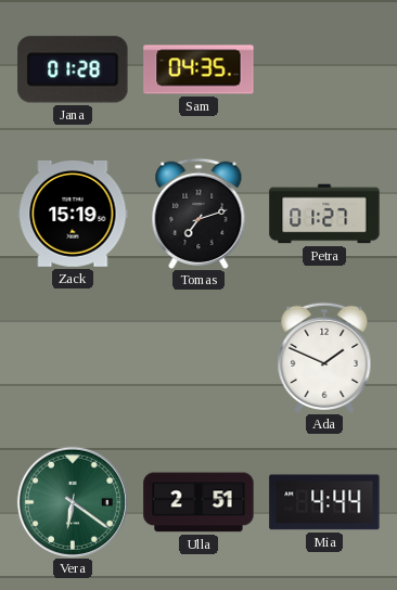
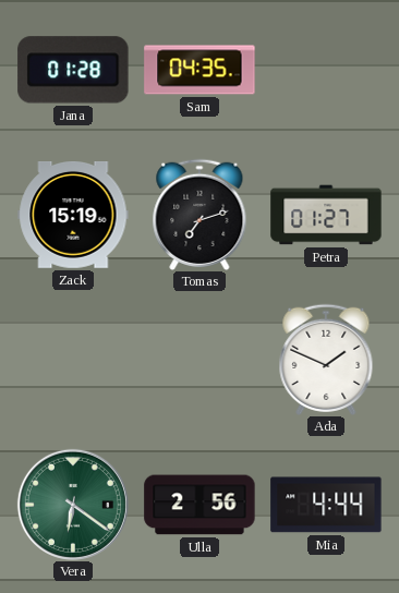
Ulla: 2:51 -> 2:56 (199, 505)
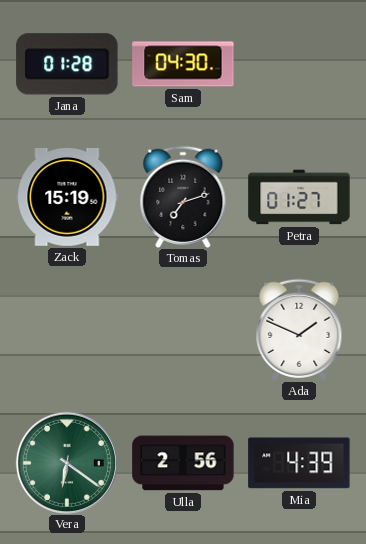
Sam: 04:35 -> 04:30 (183, 64)
Mia: 4:44 -> 4:39 (299, 463)
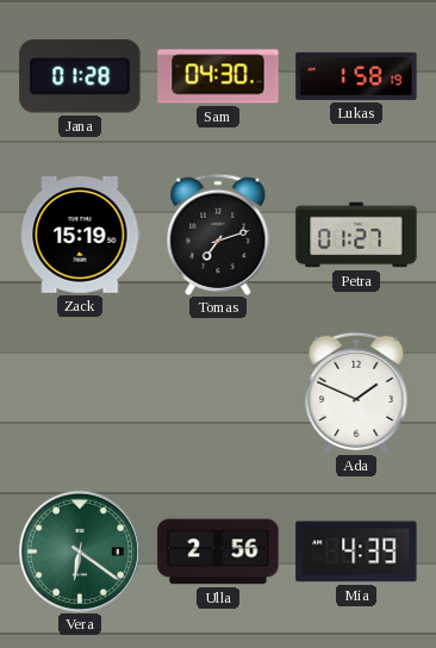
Lukas: none -> 1:58 (356, 76)
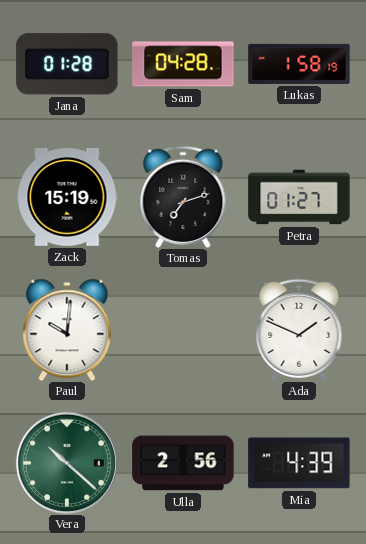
Sam: 04:30 -> 04:28 (183, 64)
Paul: none -> 10:01 (67, 330)
Vera: 6:21 -> 10:22 (67, 463)
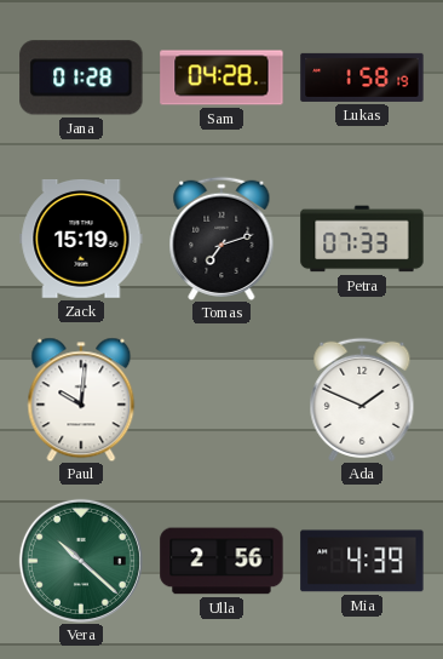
Petra: 01:27 -> 07:33 (362, 239)
